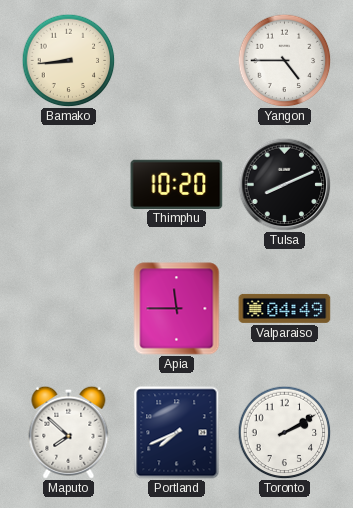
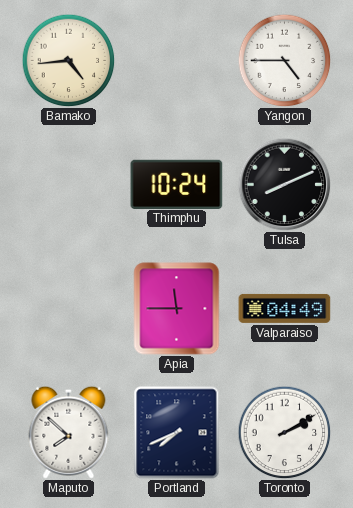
Bamako: 8:44 -> 4:44 (68, 60)
Thimphu: 10:20 -> 10:24 (177, 184)
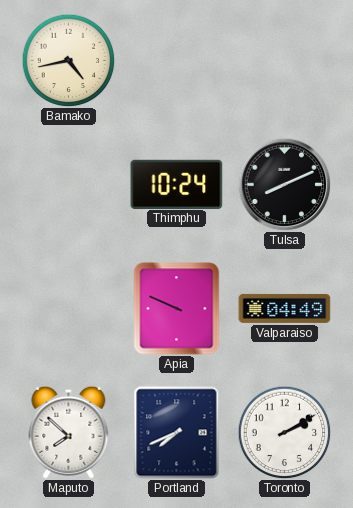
Bamako: 4:44 -> 4:43 (68, 60)
Yangon: 4:45 -> none (284, 60)
Apia: 11:45 -> 9:49 (177, 309)
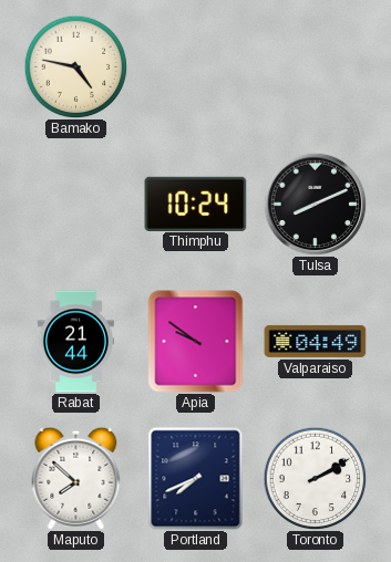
Bamako: 4:43 -> 4:47 (75, 66)
Rabat: none -> 21:44 (75, 342)
Apia: 9:49 -> 9:51 (196, 342)
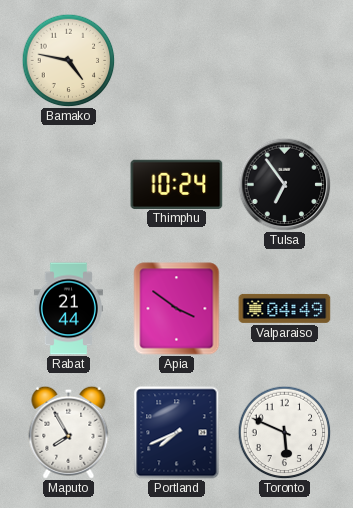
Tulsa: 8:11 -> 6:54 (284, 184)
Apia: 9:51 -> 3:51 (177, 309)
Maputo: 7:52 -> 7:55 (69, 432)
Toronto: 2:10 -> 5:49 (284, 432)
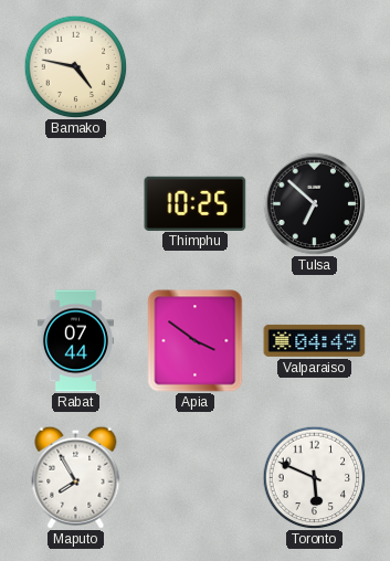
Thimphu: 10:24 -> 10:25 (196, 203)
Tulsa: 6:54 -> 6:52 (314, 203)
Rabat: 21:44 -> 07:44 (75, 341)
Portland: 7:41 -> none (177, 433)
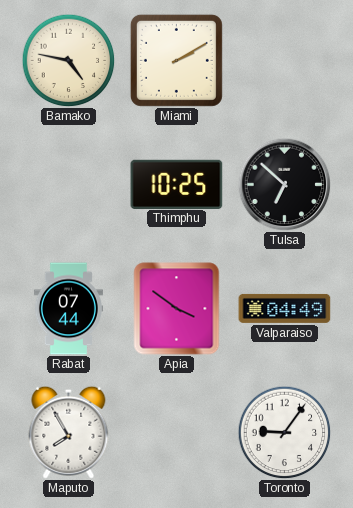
Miami: none -> 2:10 (176, 60)
Toronto: 5:49 -> 9:06 (284, 432)
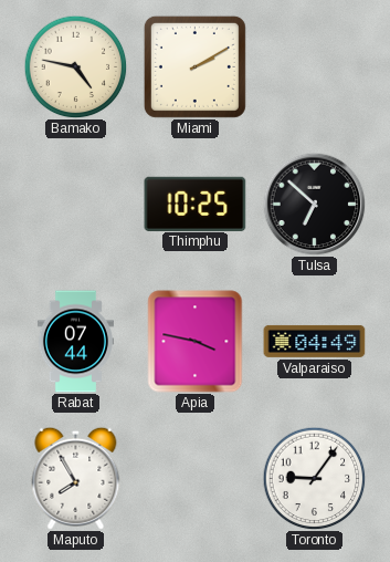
Apia: 3:51 -> 3:47 (196, 342)
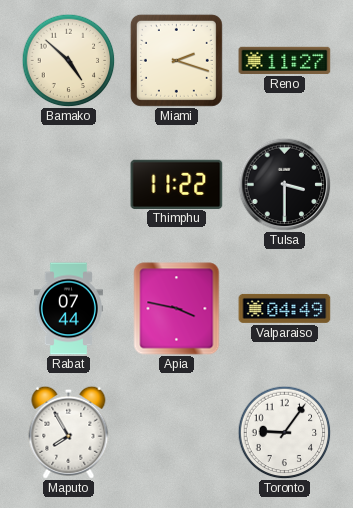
Bamako: 4:47 -> 4:52 (68, 60)
Miami: 2:10 -> 2:18 (176, 60)
Reno: none -> 11:27 (285, 60)
Thimphu: 10:25 -> 11:22 (177, 184)
Tulsa: 6:52 -> 3:30 (284, 184)
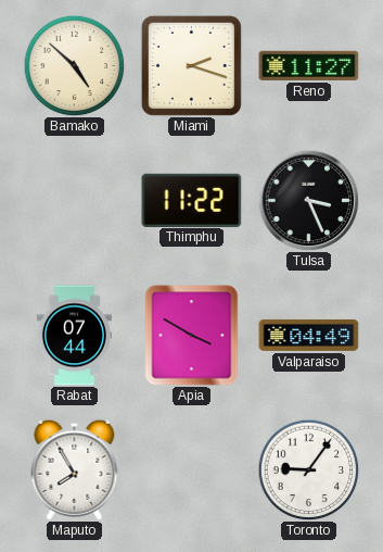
Tulsa: 3:30 -> 3:26 (308, 200)
Apia: 3:47 -> 3:50 (192, 336)
